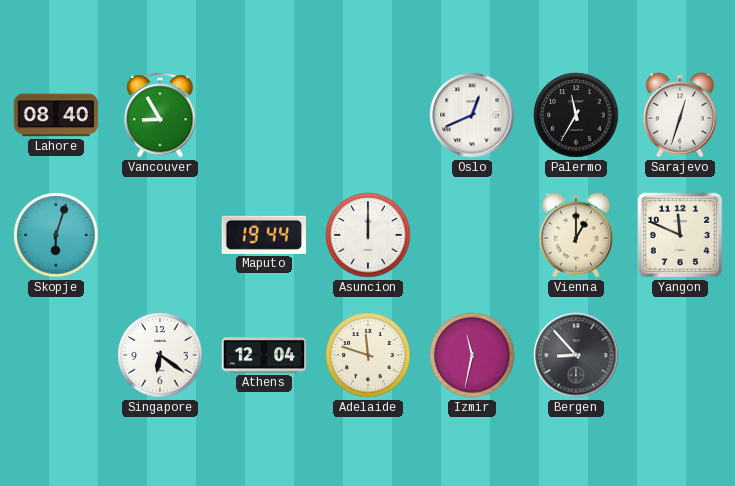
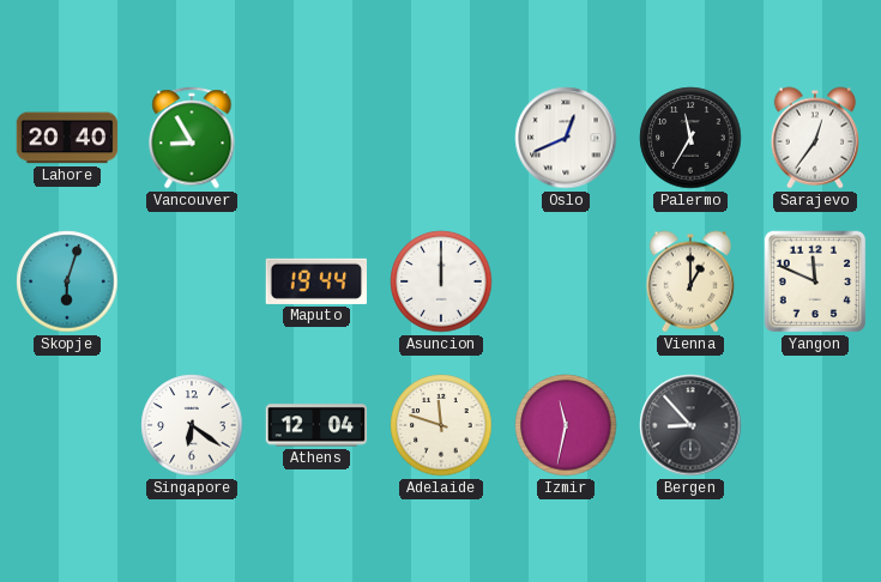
Lahore: 08:40 -> 20:40 (67, 138)
Sarajevo: 12:33 -> 12:36 (815, 138)
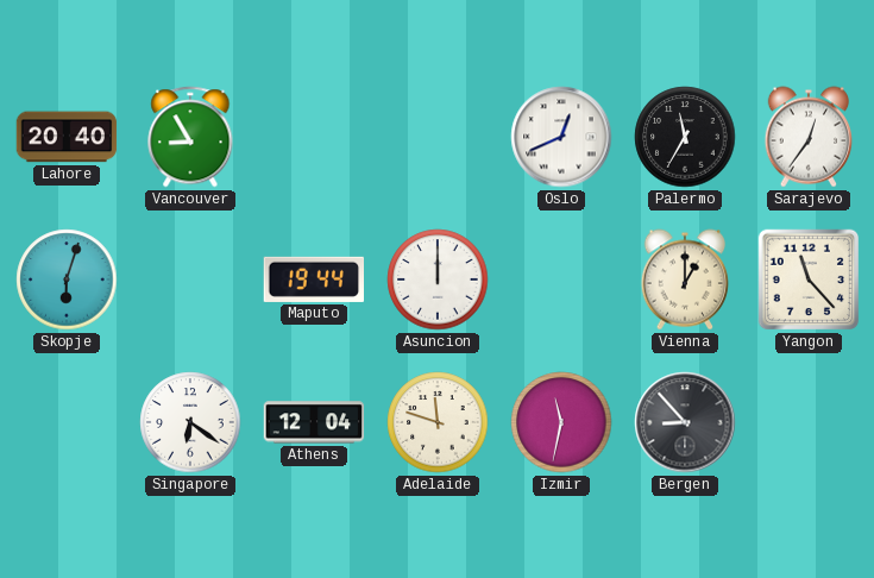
Yangon: 11:49 -> 11:23 (809, 279)
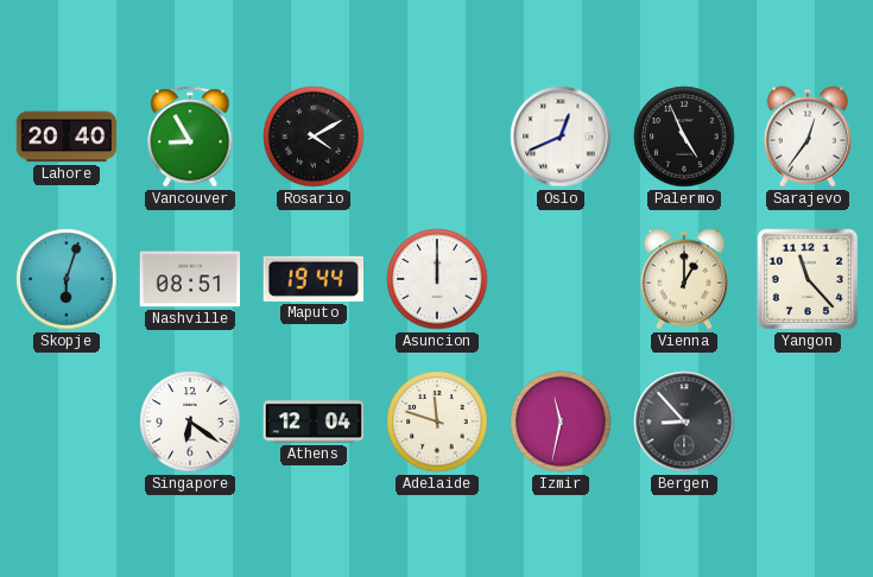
Rosario: none -> 4:10 (314, 137)
Palermo: 11:35 -> 4:56 (684, 137)
Nashville: none -> 08:51 (190, 279)
